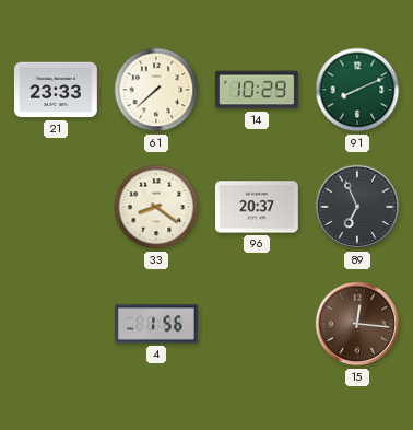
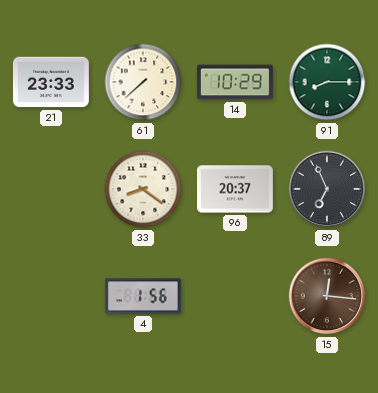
91: 8:11 -> 8:15 (327, 82)
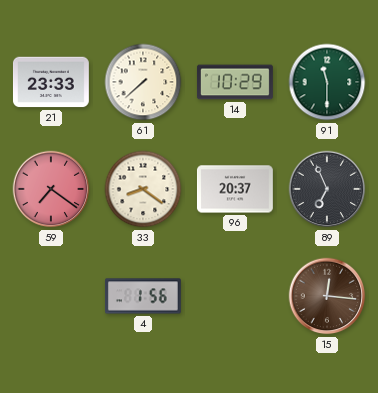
91: 8:15 -> 11:30 (327, 82)
59: none -> 7:21 (51, 189)
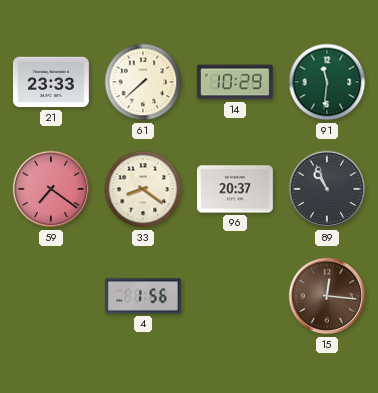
91: 11:30 -> 11:31 (327, 82)
89: 6:56 -> 10:56 (327, 189)
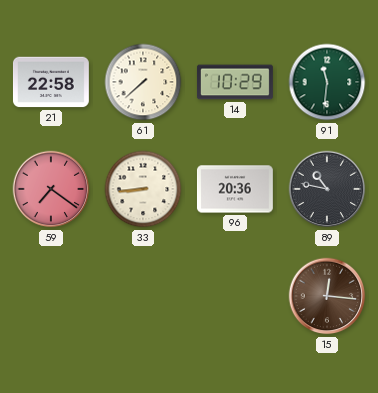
21: 23:33 -> 22:58 (51, 82)
33: 8:21 -> 8:44 (143, 189)
96: 20:37 -> 20:36 (235, 189)
89: 10:56 -> 10:47 (327, 189)
4: 1:56 -> none (143, 296)
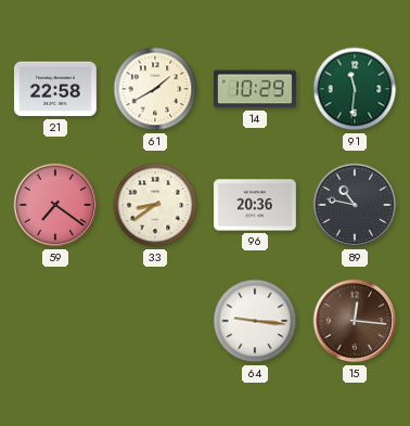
61: 7:38 -> 1:40 (155, 89)
33: 8:44 -> 8:39 (155, 205)
64: none -> 9:16 (255, 321)
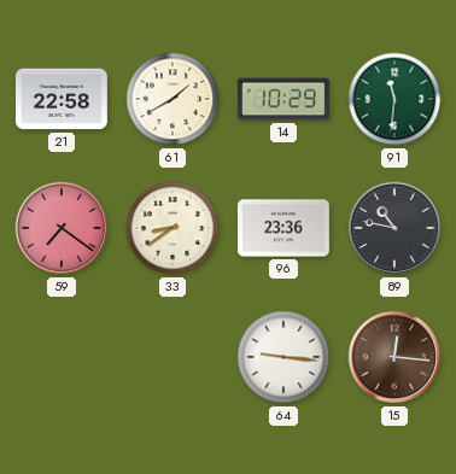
96: 20:36 -> 23:36 (283, 228)
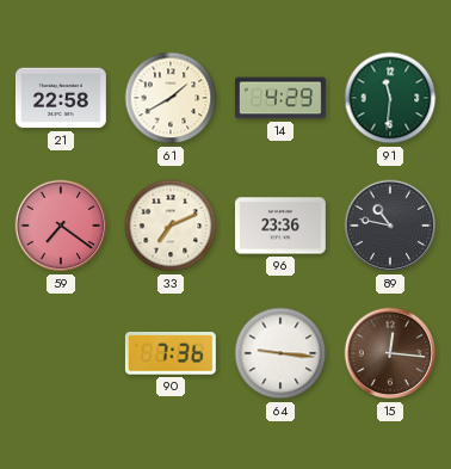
14: 10:29 -> 4:29 (280, 98)
33: 8:39 -> 7:11 (171, 226)
90: none -> 7:36 (171, 353)
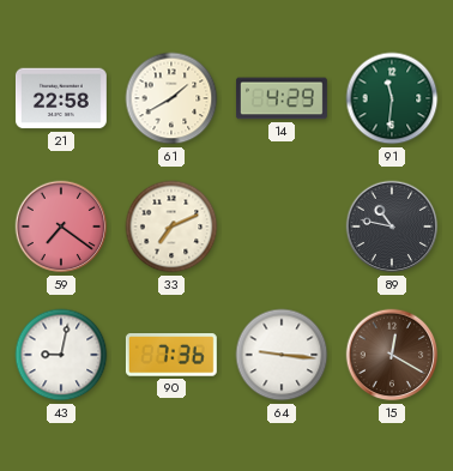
96: 23:36 -> none (280, 226)
43: none -> 9:02 (61, 355)
15: 12:16 -> 12:20 (392, 355)
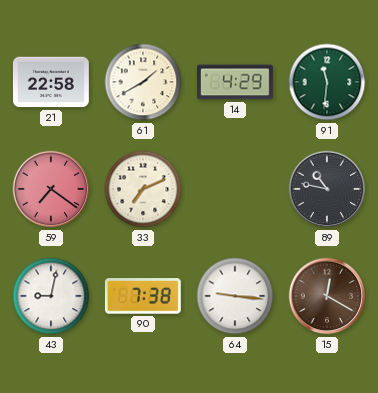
90: 7:36 -> 7:38 (143, 296)
